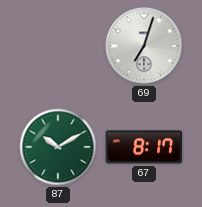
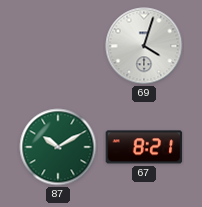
69: 7:03 -> 4:03 (144, 46)
67: 8:17 -> 8:21 (144, 147)
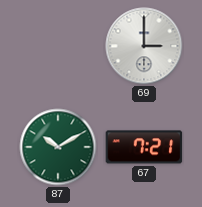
69: 4:03 -> 3:00 (144, 46)
67: 8:21 -> 7:21 (144, 147)
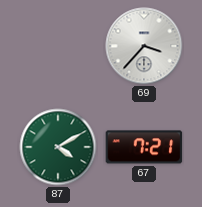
69: 3:00 -> 3:37 (144, 46)
87: 10:10 -> 4:10 (58, 147)
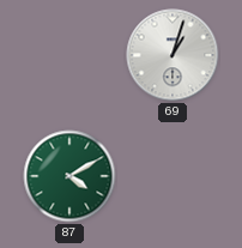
69: 3:37 -> 1:03 (173, 55)
67: 7:21 -> none (144, 147)
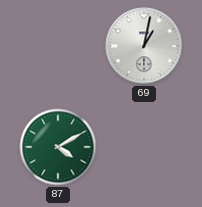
69: 1:03 -> 1:02 (144, 46)
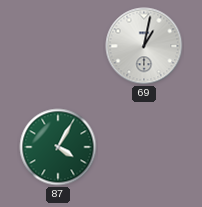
87: 4:10 -> 4:05 (58, 147)
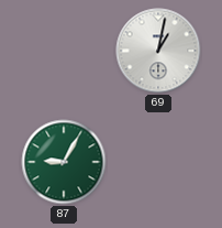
87: 4:05 -> 9:05 (64, 162)
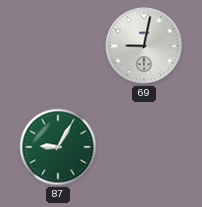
69: 1:02 -> 9:02 (144, 46)
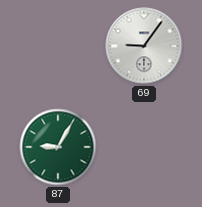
69: 9:02 -> 9:06 (144, 46)
